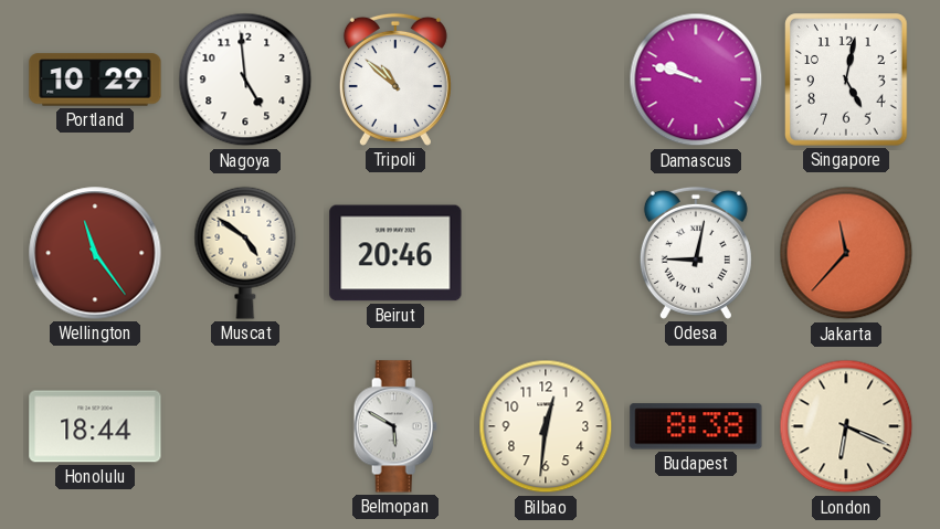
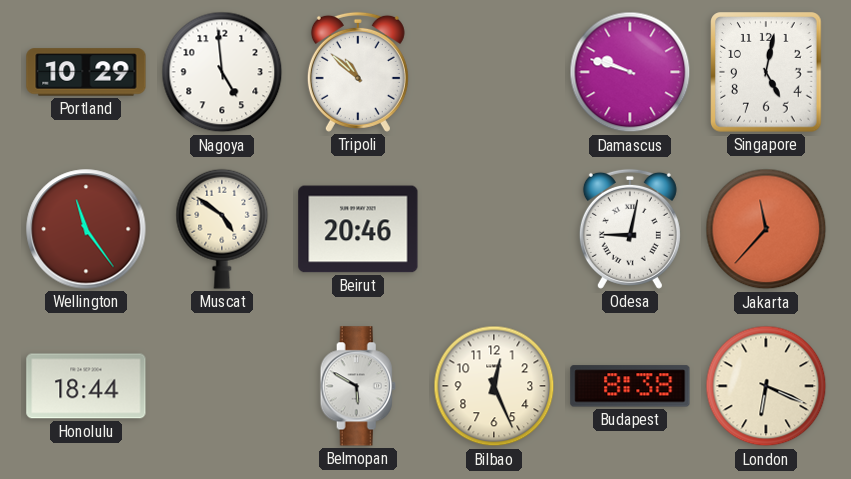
Bilbao: 12:31 -> 12:26 (494, 386)
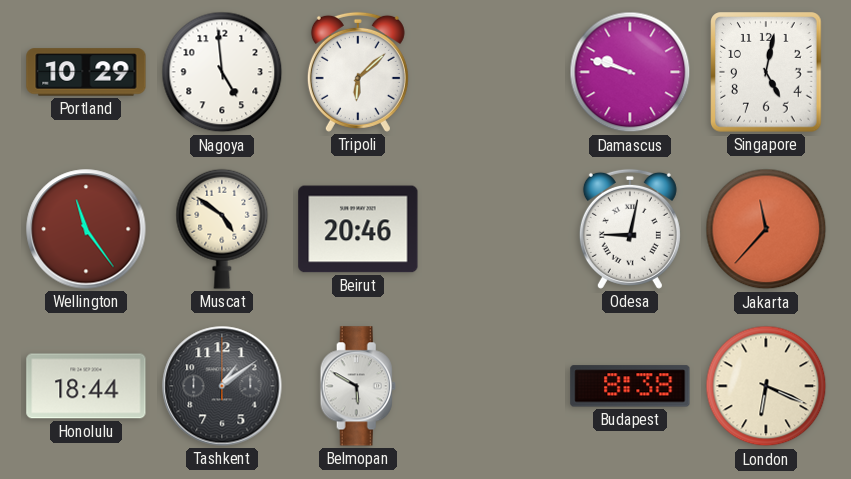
Tripoli: 10:52 -> 6:08 (358, 72)
Tashkent: none -> 1:09 (222, 386)
Bilbao: 12:26 -> none (494, 386)
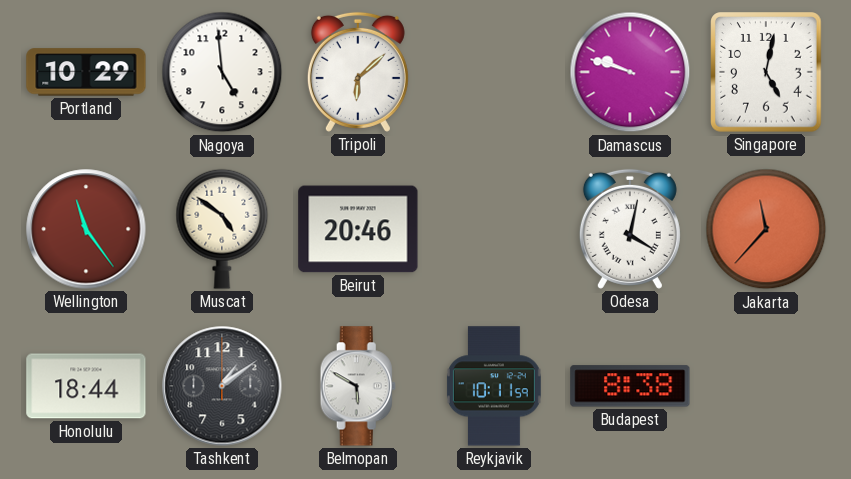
Odesa: 9:02 -> 4:02 (630, 229)
Reykjavik: none -> 10:11 (494, 386)
London: 6:19 -> none (766, 386)
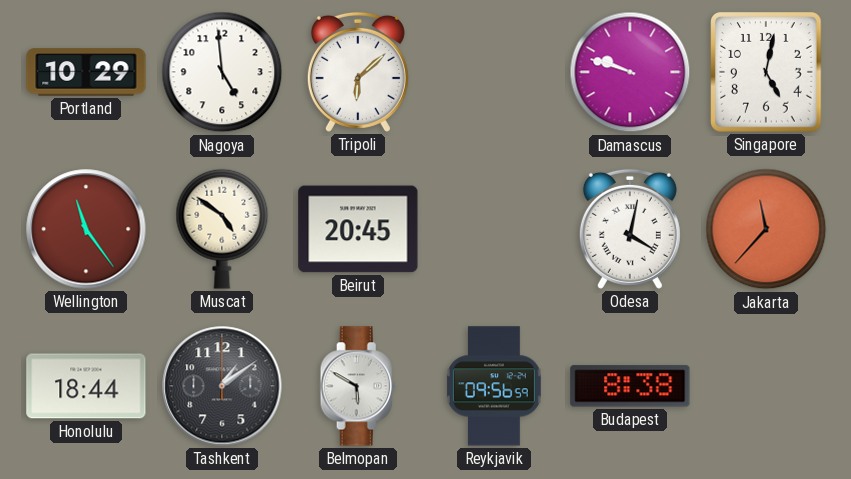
Beirut: 20:46 -> 20:45 (358, 229)
Reykjavik: 10:11 -> 09:56 (494, 386)
